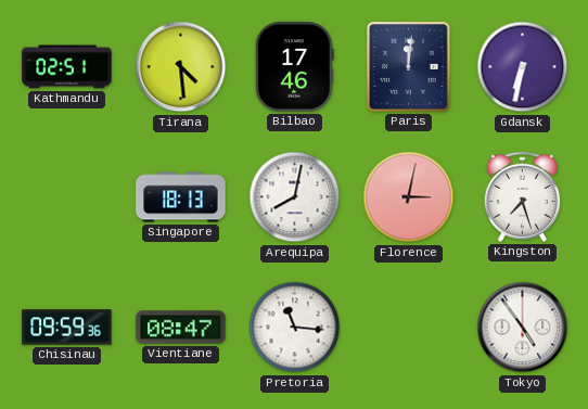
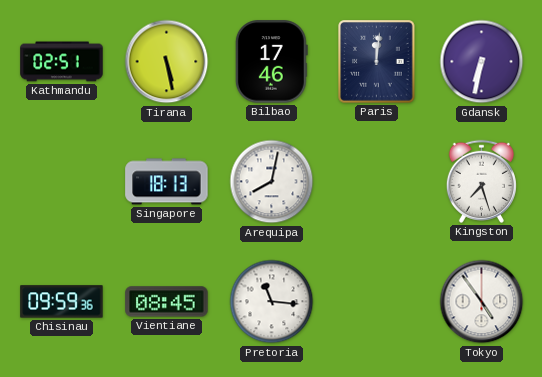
Tirana: 4:29 -> 5:28 (167, 62)
Florence: 3:02 -> none (409, 197)
Vientiane: 08:47 -> 08:45 (167, 302)
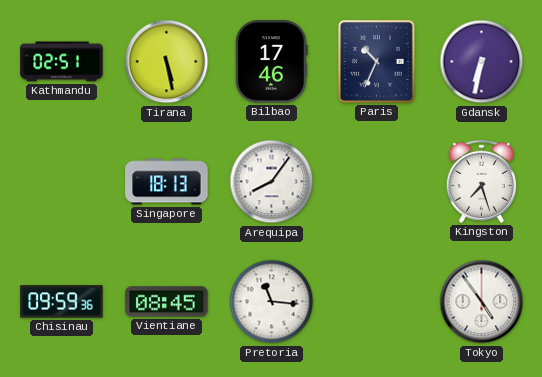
Paris: 12:01 -> 10:34 (377, 62)
Arequipa: 8:02 -> 8:06 (272, 182)
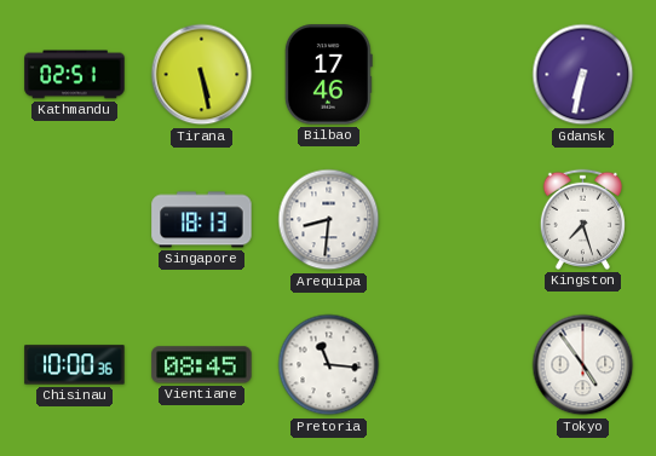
Paris: 10:34 -> none (377, 62)
Arequipa: 8:06 -> 8:31 (329, 220)
Chisinau: 09:59 -> 10:00 (75, 365)
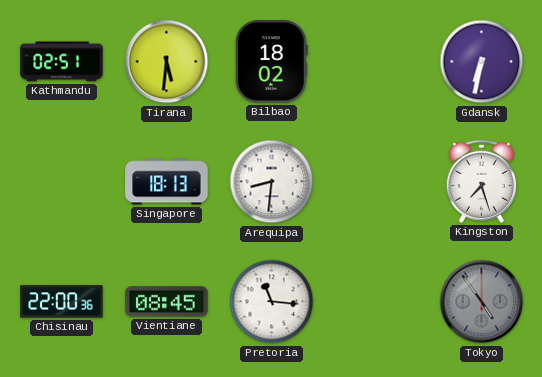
Tirana: 5:28 -> 5:31 (167, 62)
Bilbao: 17:46 -> 18:02 (271, 62)
Chisinau: 10:00 -> 22:00 (62, 302)
Tokyo dial: white -> grey (482, 302)
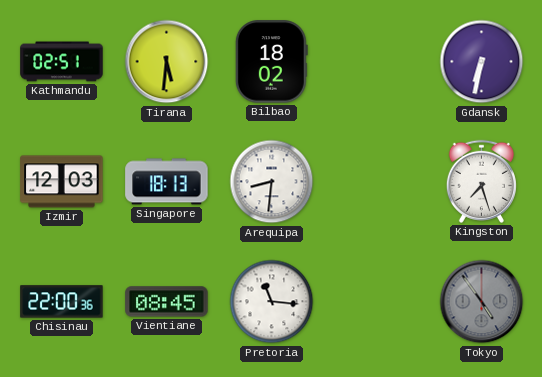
Izmir: none -> 12:03 (62, 182)
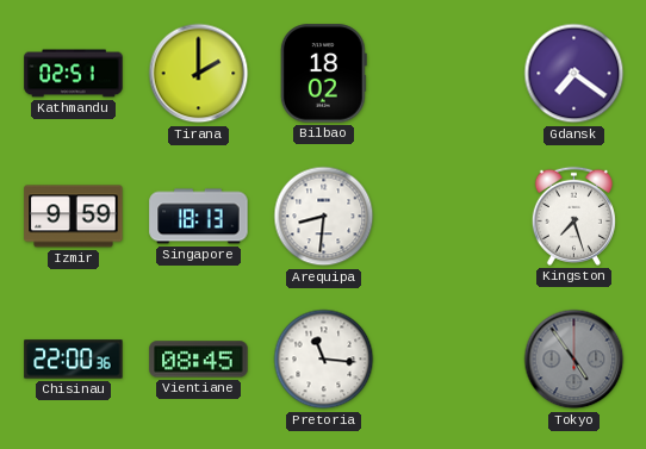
Tirana: 5:31 -> 2:00 (199, 74)
Gdansk: 6:32 -> 7:21 (574, 74)
Izmir: 12:03 -> 9:59 (74, 217)
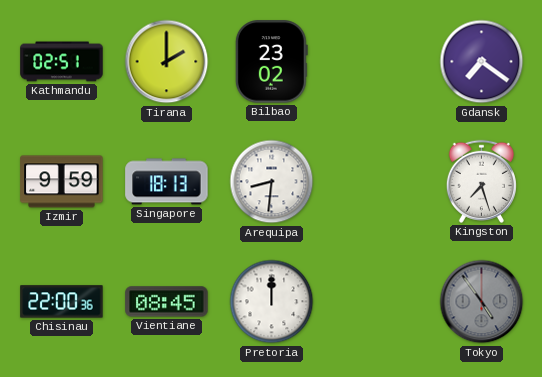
Bilbao: 18:02 -> 23:02 (271, 62)
Pretoria: 11:16 -> 12:00 (272, 302)
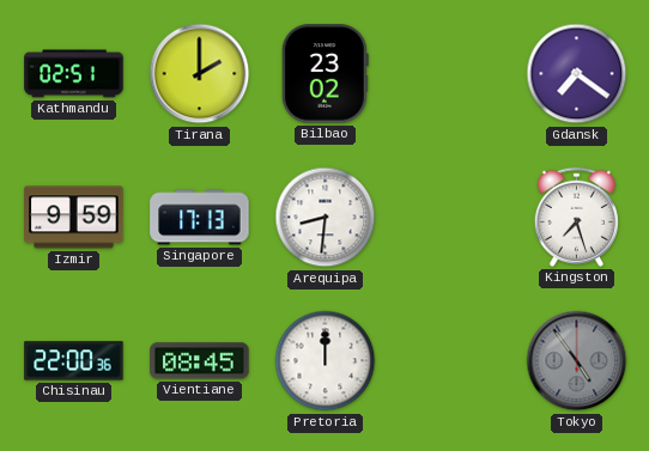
Singapore: 18:13 -> 17:13 (200, 218)
